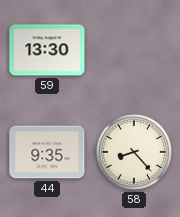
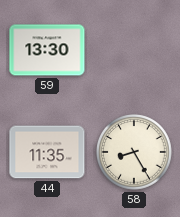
44: 9:35 -> 11:35 (47, 152)
58: 8:23 -> 8:25 (134, 152)
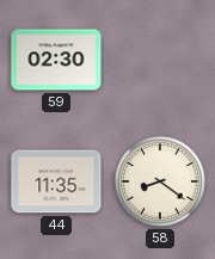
59: 13:30 -> 02:30 (56, 60)
58: 8:25 -> 8:21 (160, 181)
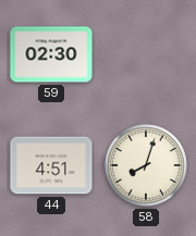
44: 11:35 -> 4:51 (51, 165)
58: 8:21 -> 8:03 (146, 165)
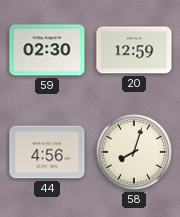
20: none -> 12:59 (134, 50)
44: 4:51 -> 4:56 (47, 152)
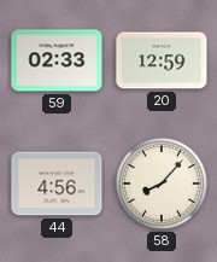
59: 02:30 -> 02:33 (57, 60)
58: 8:03 -> 8:07 (162, 184)
